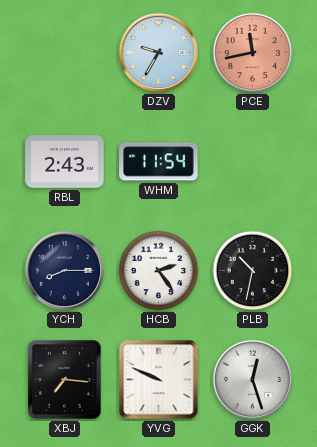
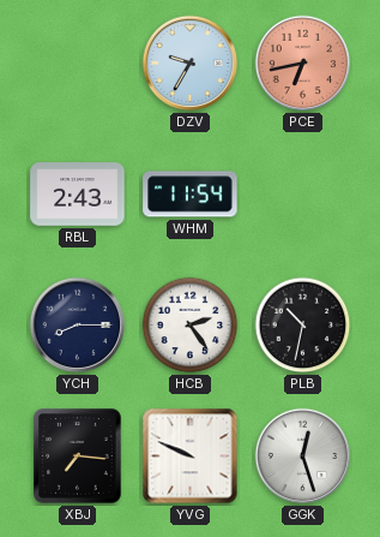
PCE: 11:43 -> 6:43 (303, 64)
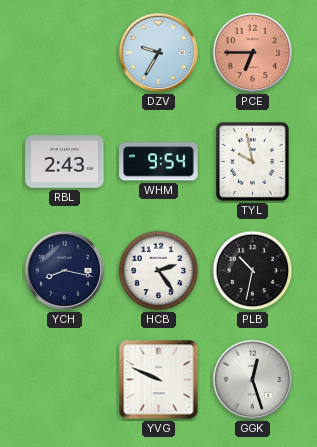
PCE: 6:43 -> 6:45 (253, 53)
WHM: 11:54 -> 9:54 (159, 162)
TYL: none -> 9:58 (253, 162)
YCH: 8:15 -> 8:17 (65, 271)
XBJ: 7:16 -> none (78, 457)
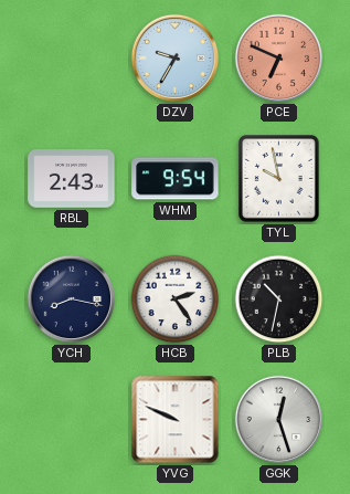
PCE: 6:45 -> 6:49 (279, 59)
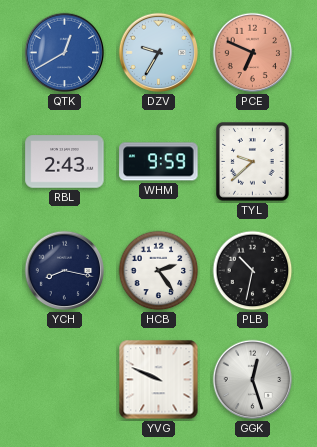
QTK: none -> 12:40 (65, 53)
WHM: 9:54 -> 9:59 (159, 162)
TYL: 9:58 -> 9:38 (253, 162)
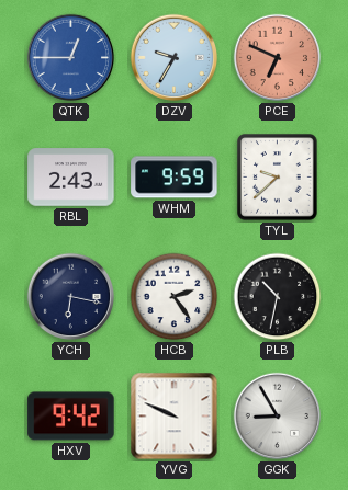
QTK: 12:40 -> 12:45 (71, 58)
YCH: 8:17 -> 6:17 (71, 297)
HXV: none -> 9:42 (71, 417)
GGK: 12:27 -> 8:55 (278, 417)
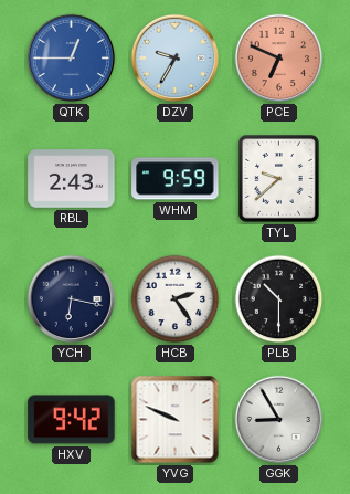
PLB: 10:32 -> 10:30 (279, 299)
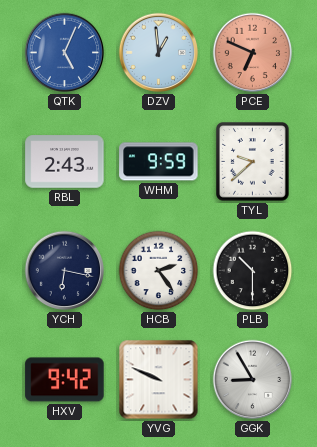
QTK: 12:45 -> 5:04 (65, 53)
DZV: 9:35 -> 12:59 (159, 53)
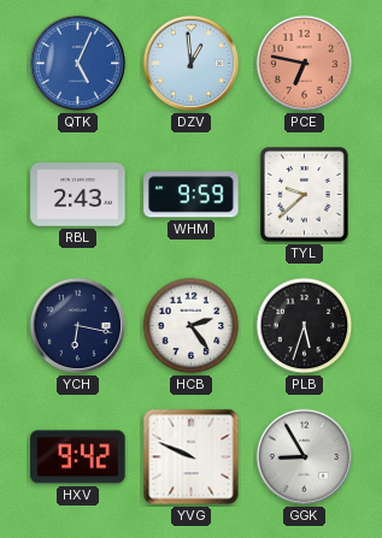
PCE: 6:49 -> 6:47 (305, 64)
PLB: 10:30 -> 5:33 (305, 326)
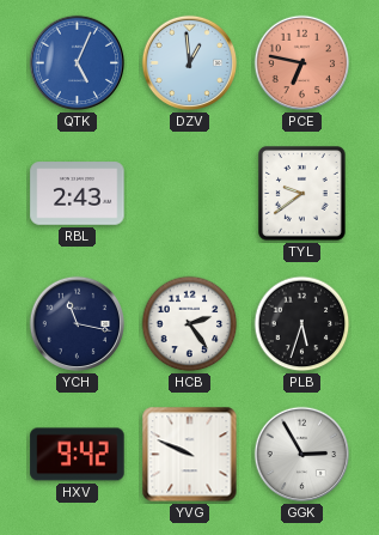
WHM: 9:59 -> none (192, 195)
TYL: 9:38 -> 9:39 (302, 194)
YCH: 6:17 -> 11:17 (78, 324)
GGK: 8:55 -> 2:55 (302, 455)
